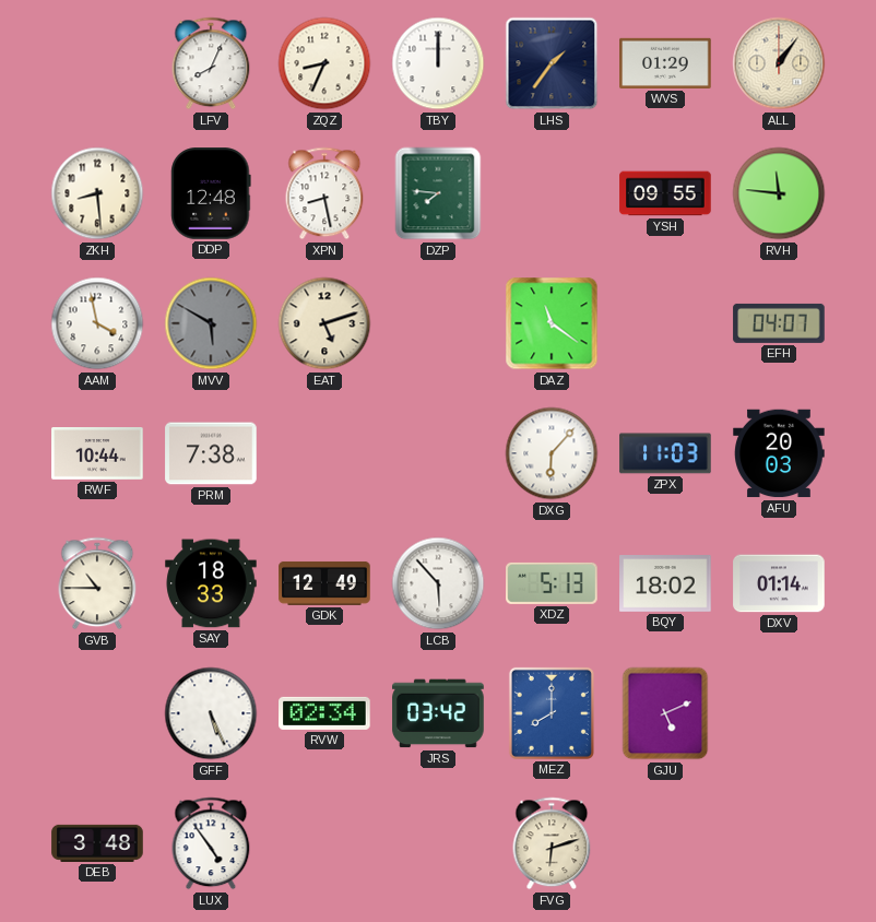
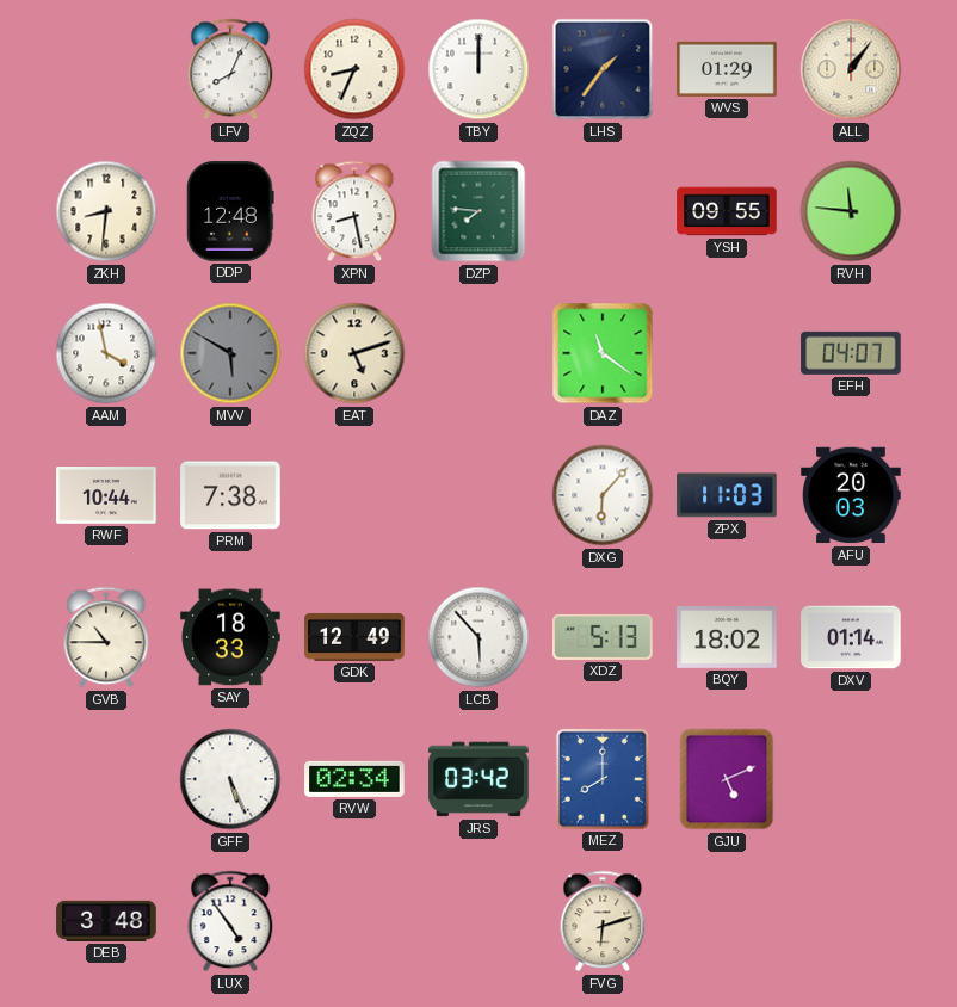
ZKH: 8:29 -> 8:31 (106, 211)
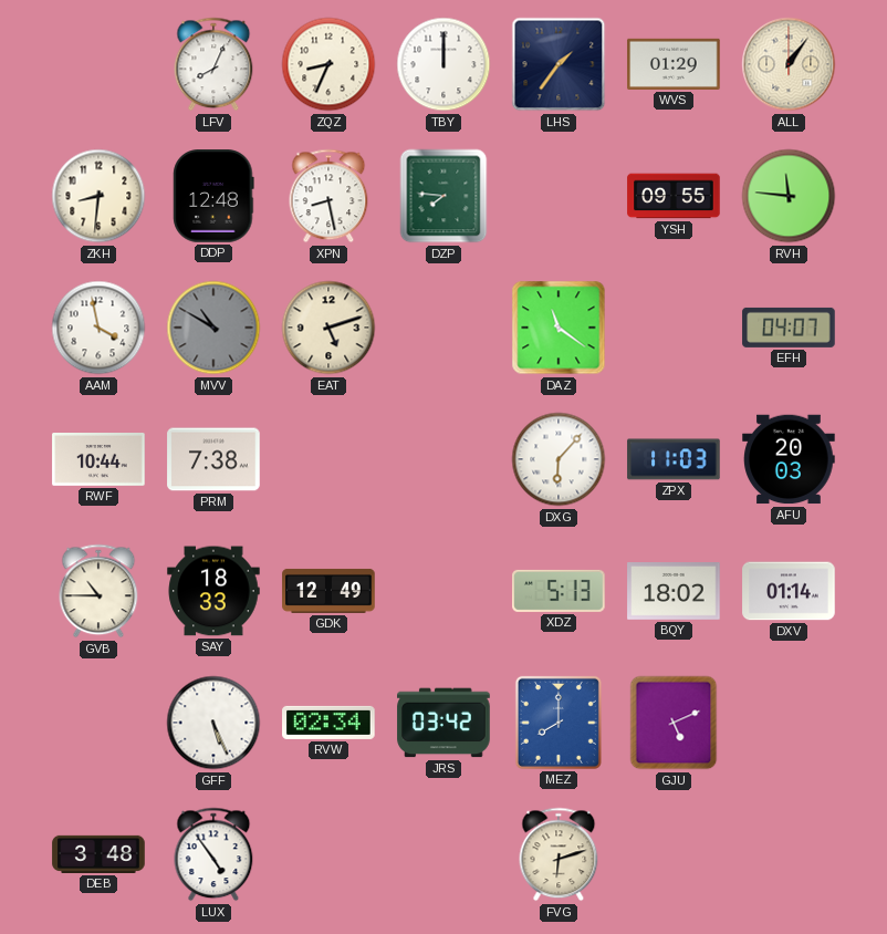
MVV: 5:50 -> 10:50 (213, 328)
LCB: 5:53 -> none (478, 637)
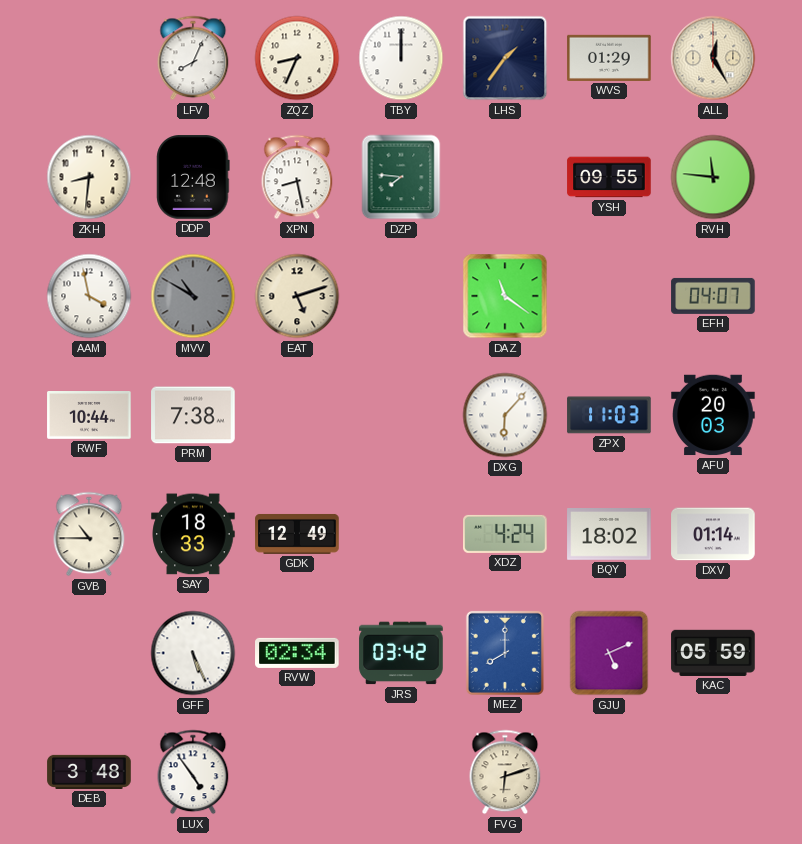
ALL: 1:06 -> 12:25 (713, 58)
XDZ: 5:13 -> 4:24 (505, 534)
KAC: none -> 05:59 (713, 653)
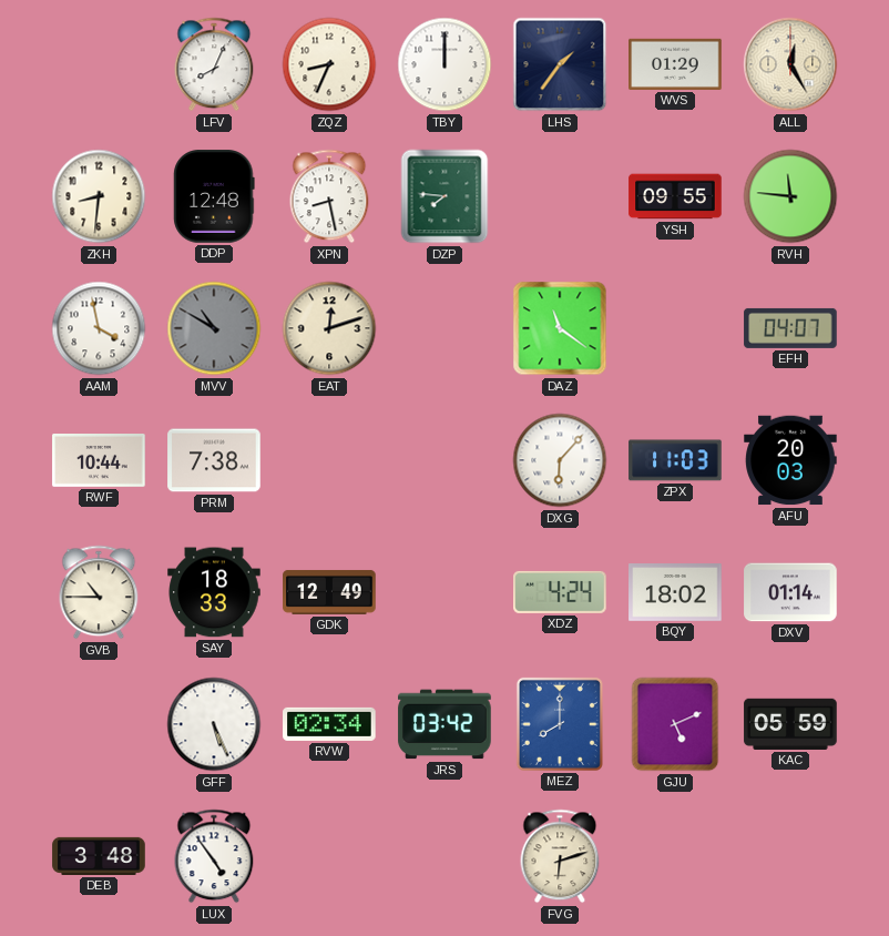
EAT: 5:12 -> 12:12 (329, 328)
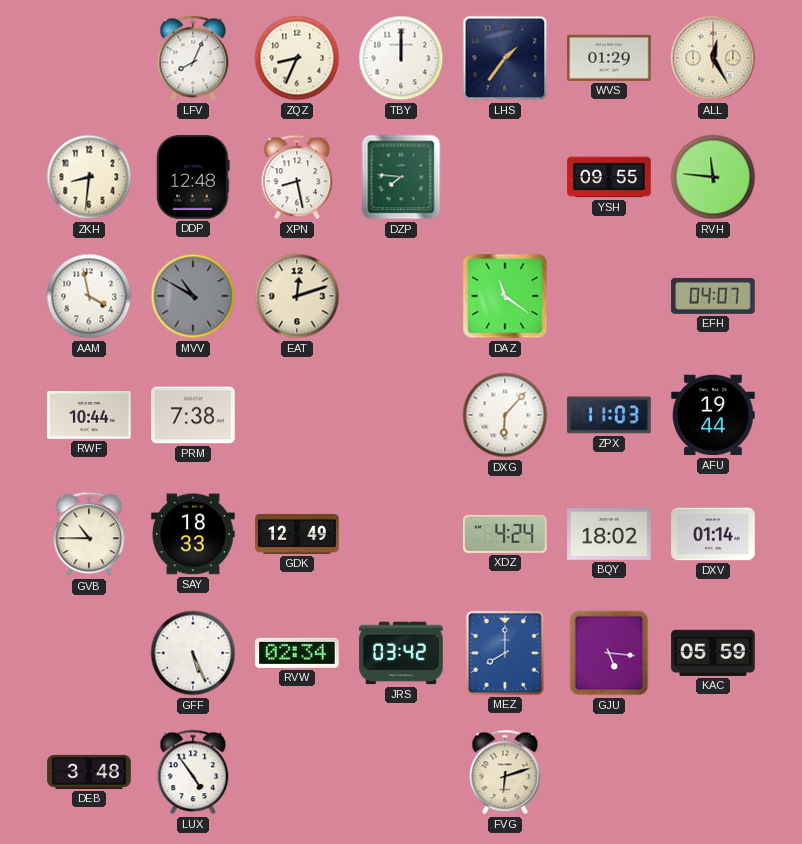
AFU: 20:03 -> 19:44 (713, 415)
GJU: 5:11 -> 5:16 (609, 653)
